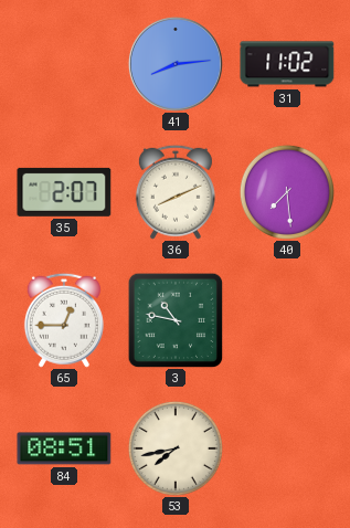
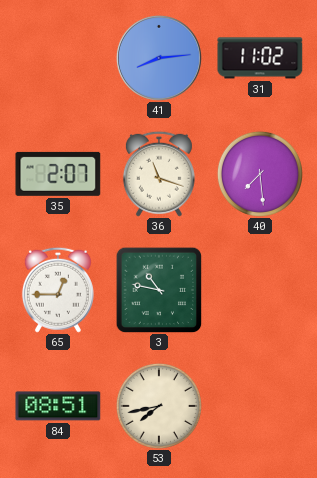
36: 8:11 -> 11:18 (159, 174)
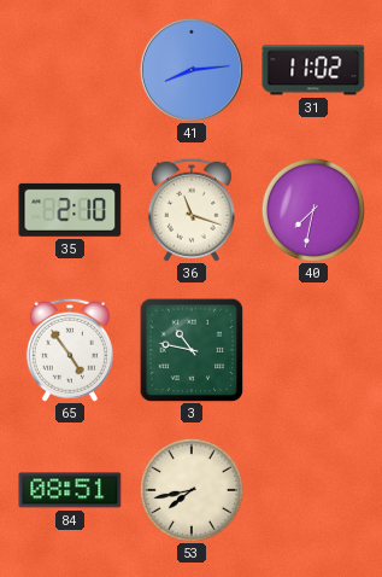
35: 2:07 -> 2:10 (70, 210)
40: 7:29 -> 7:32 (313, 210)
65: 12:45 -> 4:54 (70, 350)
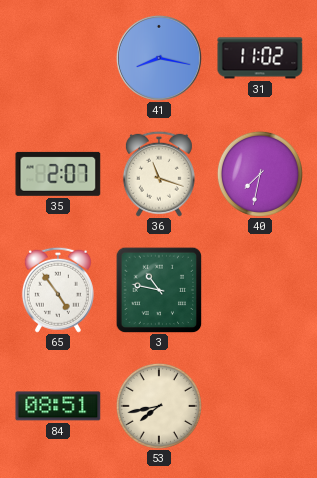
41: 8:14 -> 8:17 (159, 58)
35: 2:10 -> 2:07 (58, 174)
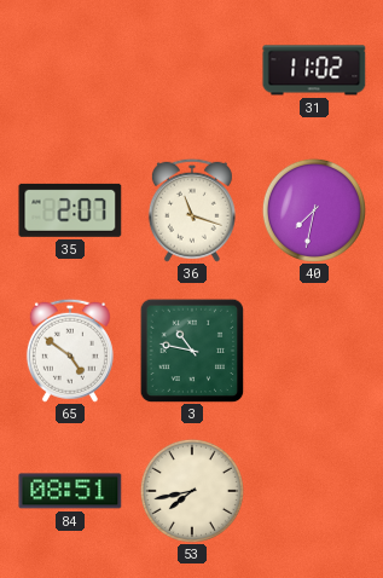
41: 8:17 -> none (159, 58)
65: 4:54 -> 4:51 (70, 351)
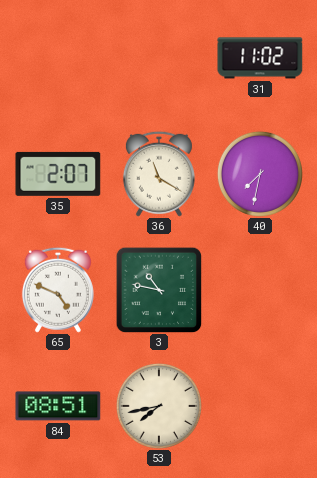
36: 11:18 -> 11:20 (159, 174)
65: 4:51 -> 4:49 (58, 290)
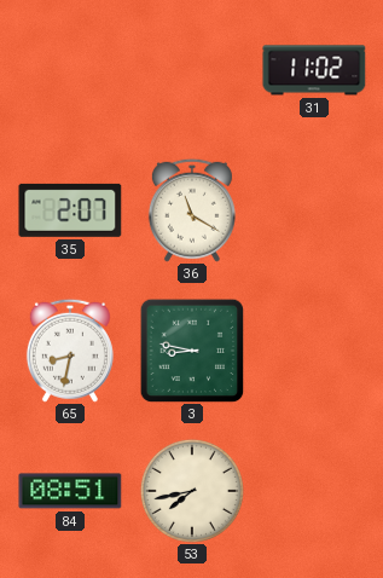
40: 7:32 -> none (260, 174)
65: 4:49 -> 8:32 (70, 351)
3: 10:47 -> 8:47 (192, 351)
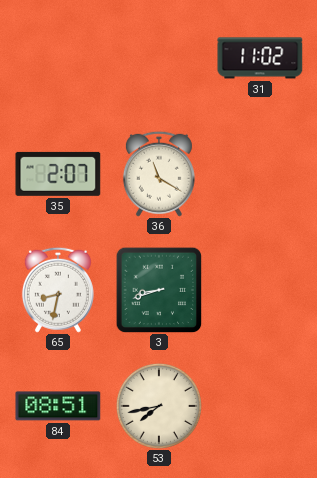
3: 8:47 -> 8:42 (159, 290)
